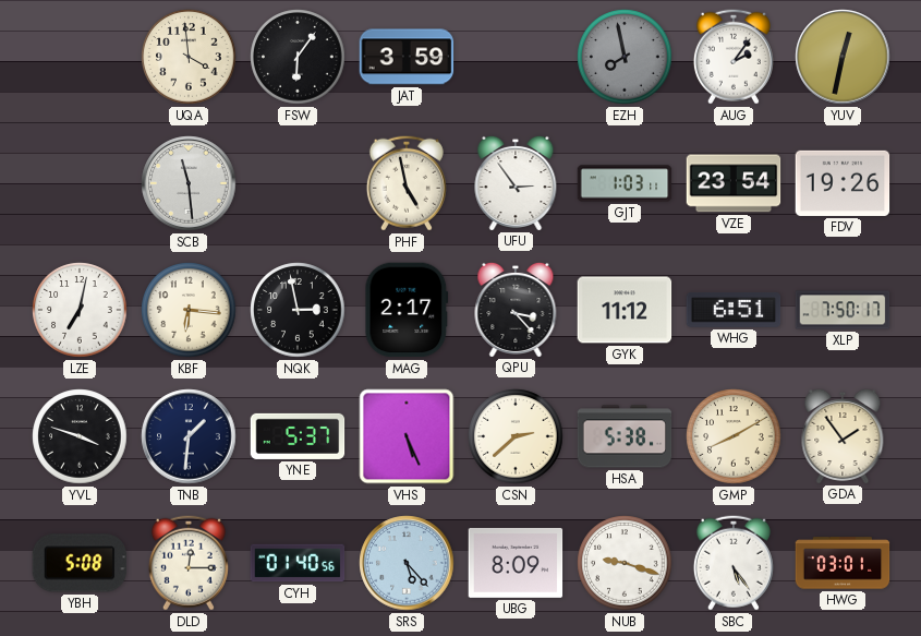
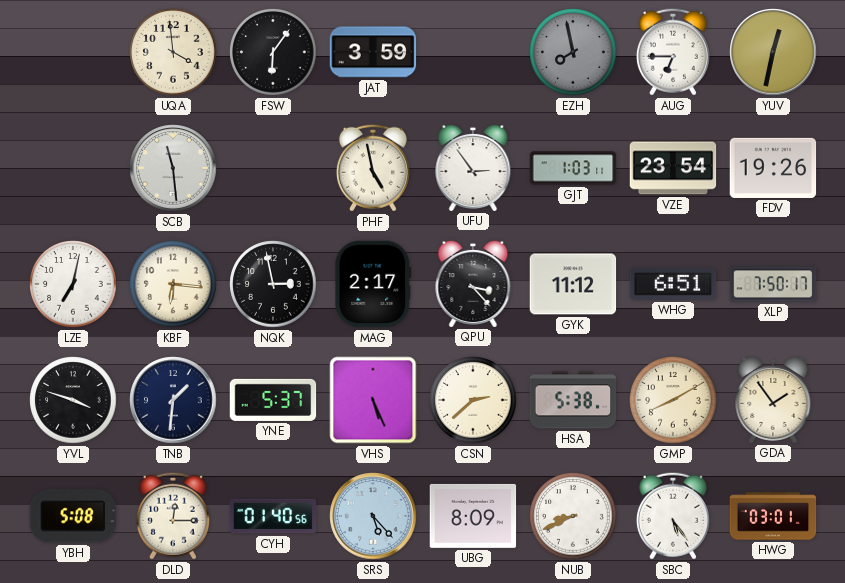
AUG: 2:06 -> 6:45 (673, 52)
NUB: 9:18 -> 8:41 (573, 516)
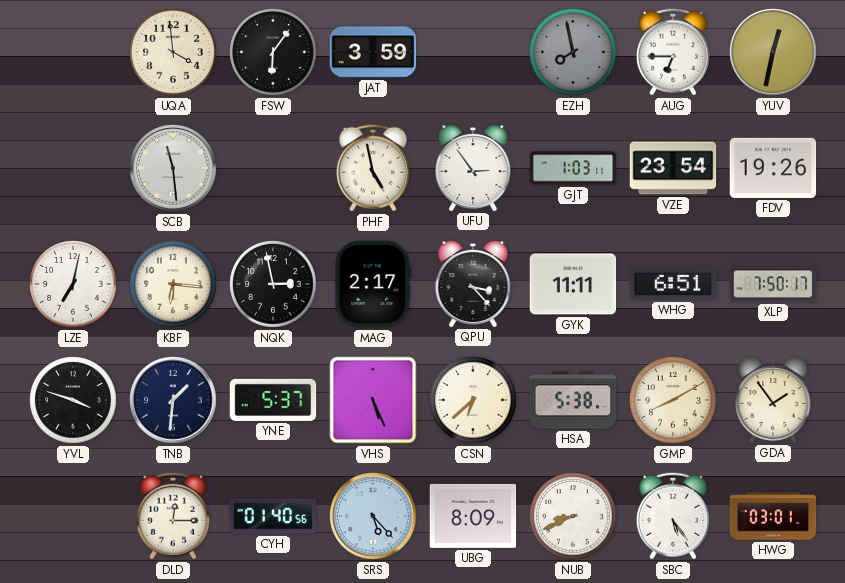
GYK: 11:12 -> 11:11 (573, 284)
CSN: 2:38 -> 6:38 (473, 400)
YBH: 5:08 -> none (73, 516)
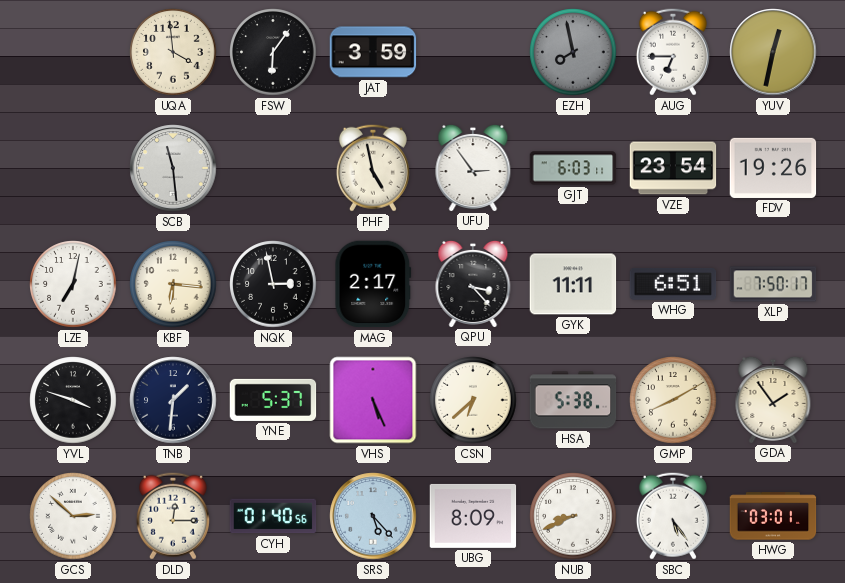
GJT: 1:03 -> 6:03 (573, 168)
GCS: none -> 2:52 (73, 516)
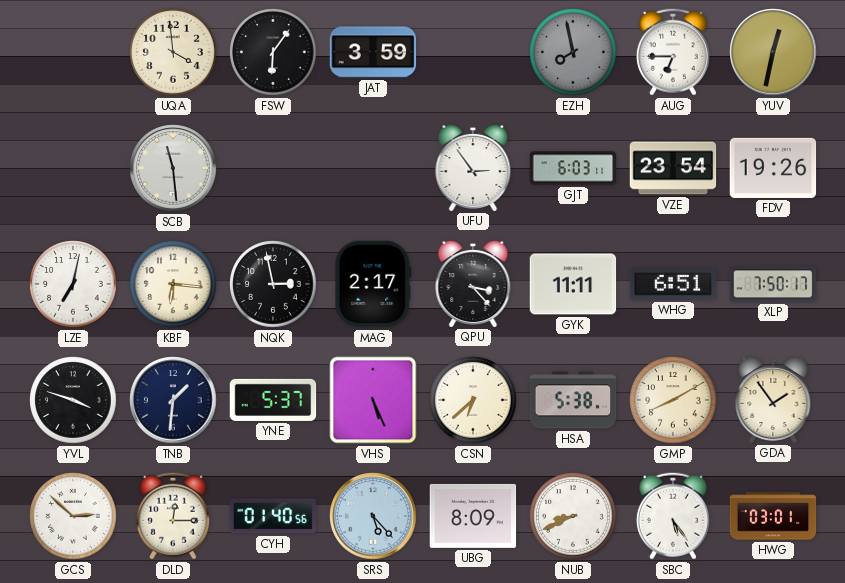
PHF: 4:58 -> none (373, 168)
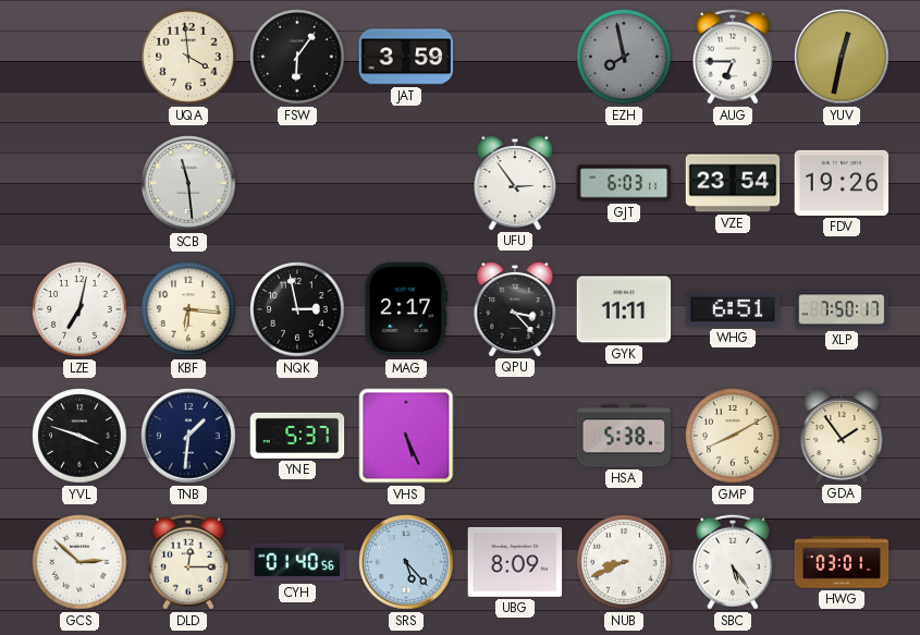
CSN: 6:38 -> none (473, 400)
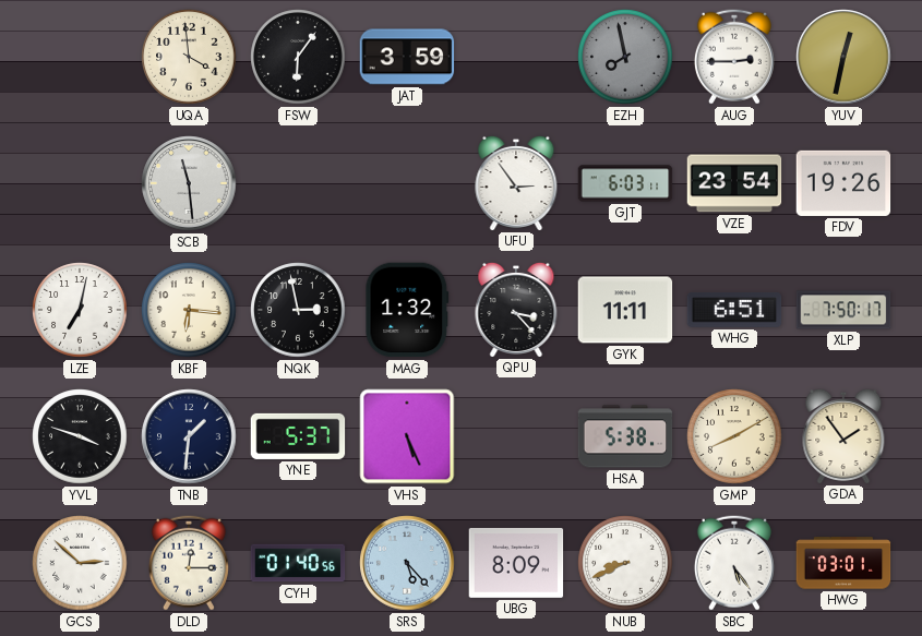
AUG: 6:45 -> 2:45 (734, 57)
MAG: 2:17 -> 1:32 (407, 310)
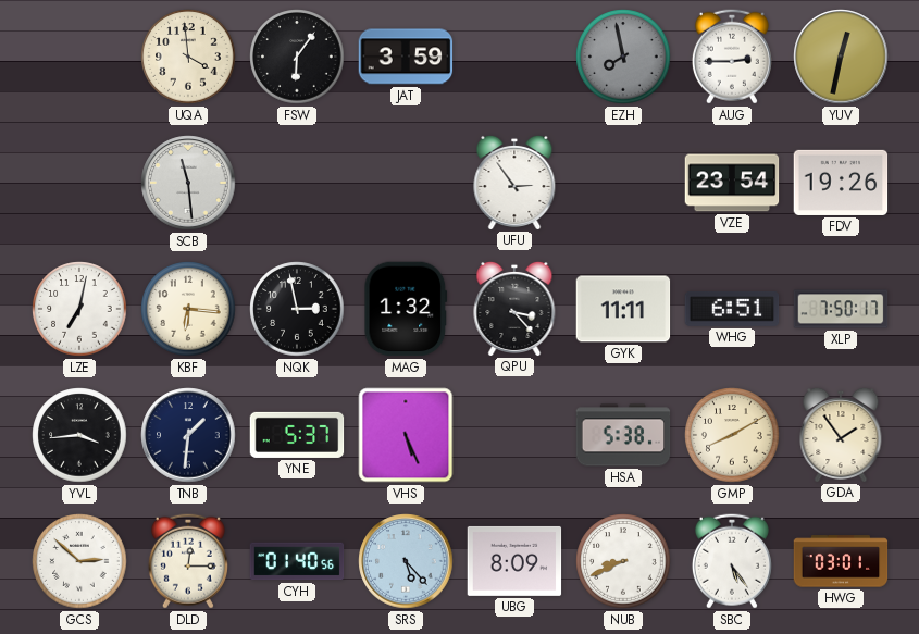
GJT: 6:03 -> none (625, 183)
YVL: 3:48 -> 3:44 (79, 435)
